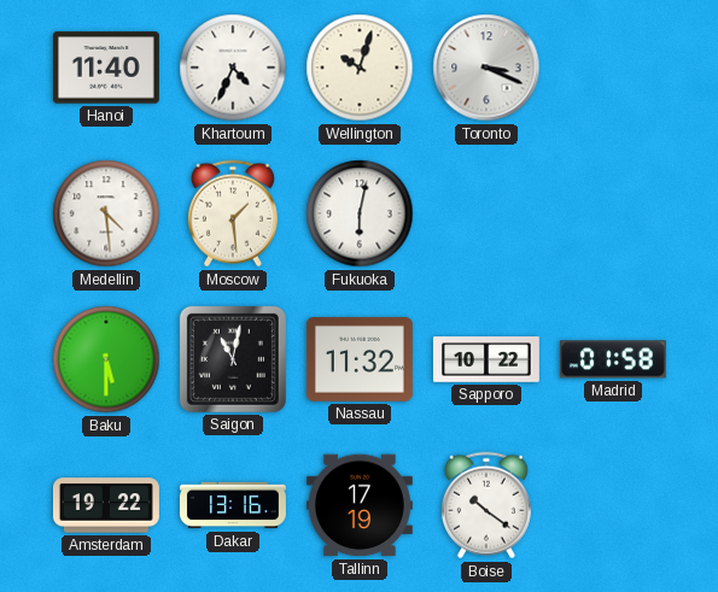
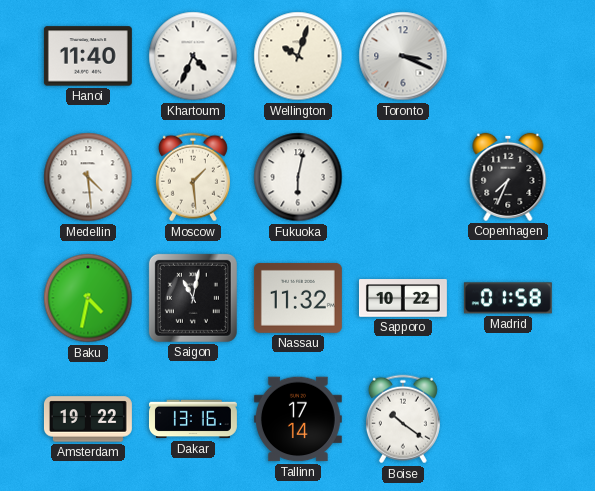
Copenhagen: none -> 7:34 (508, 177)
Baku: 5:30 -> 4:32 (88, 298)
Tallinn: 17:19 -> 17:14 (298, 419)
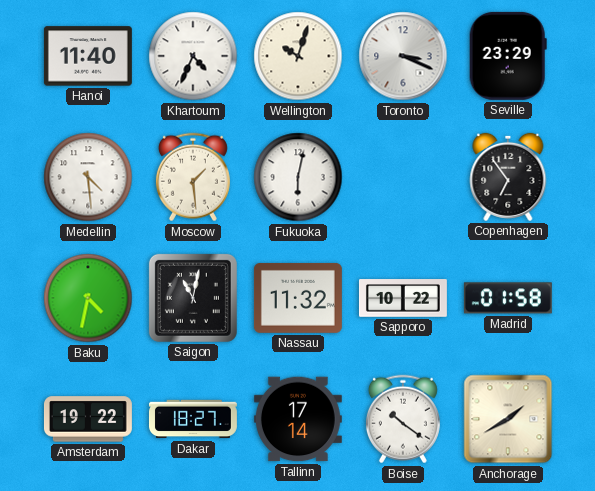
Seville: none -> 23:29 (508, 56)
Copenhagen: 7:34 -> 6:54 (508, 177)
Dakar: 13:16 -> 18:27 (193, 419)
Anchorage: none -> 1:40 (508, 419)
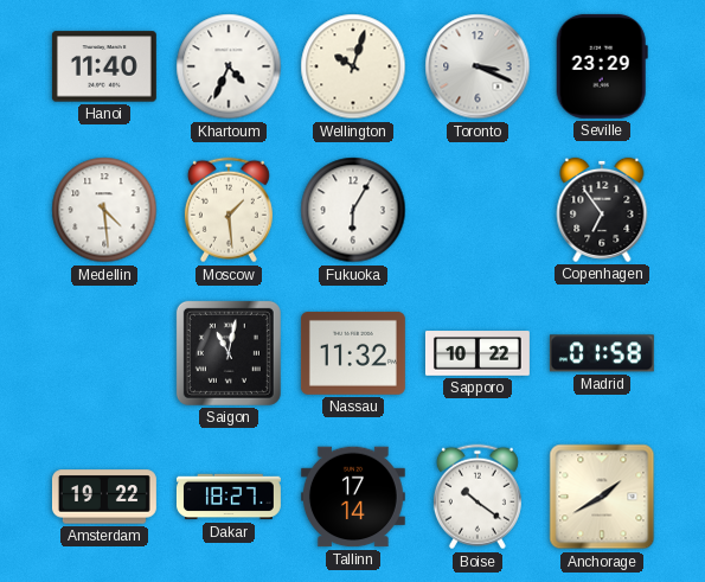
Fukuoka: 6:02 -> 6:05 (353, 210)
Baku: 4:32 -> none (88, 298)
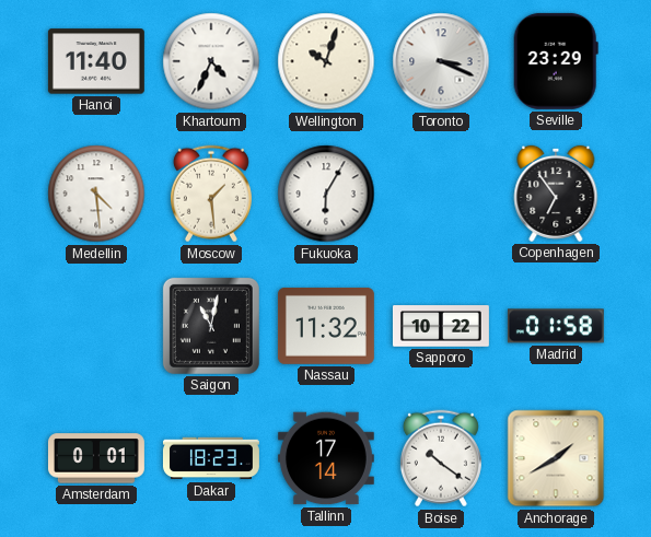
Amsterdam: 19:22 -> 0:01 (96, 458)
Dakar: 18:27 -> 18:23 (211, 458)
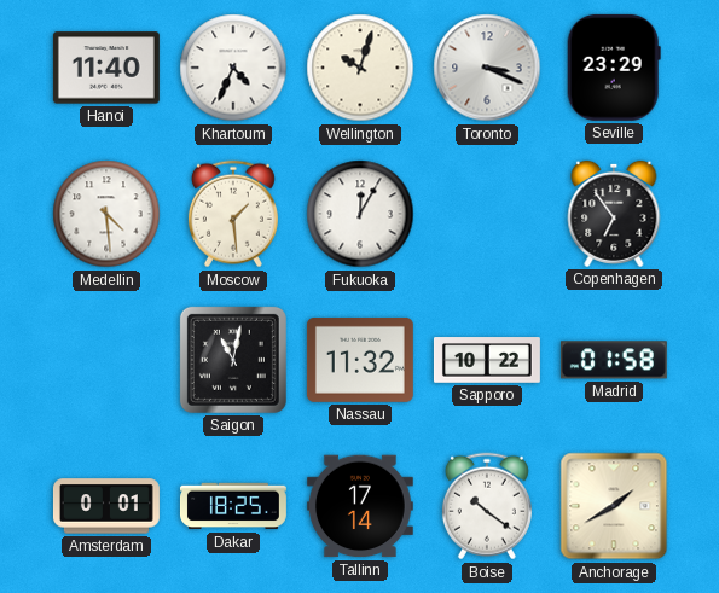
Fukuoka: 6:05 -> 12:05 (360, 214)
Dakar: 18:23 -> 18:25 (233, 506)
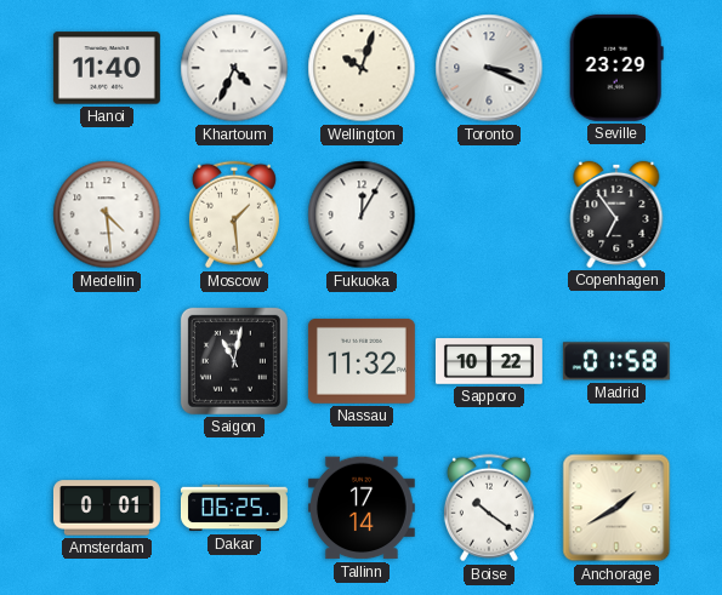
Dakar: 18:25 -> 06:25 (234, 508)
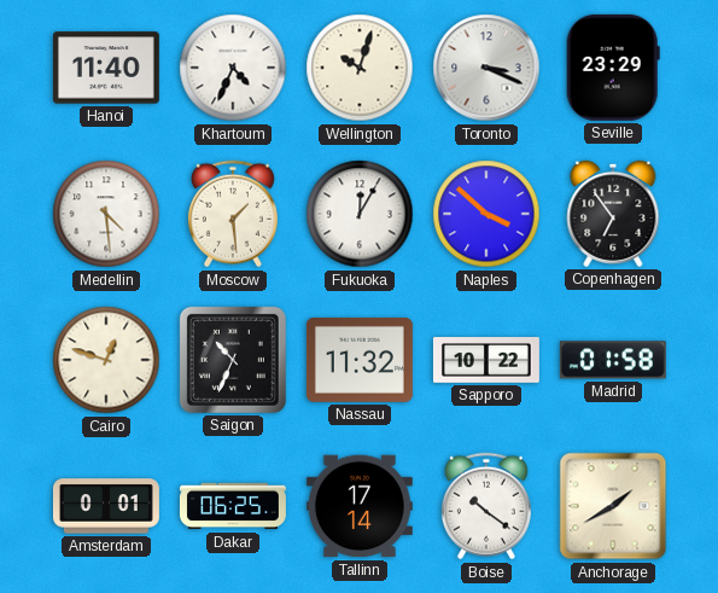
Naples: none -> 3:52 (486, 214)
Cairo: none -> 12:48 (106, 360)
Saigon: 11:02 -> 10:34 (233, 360)
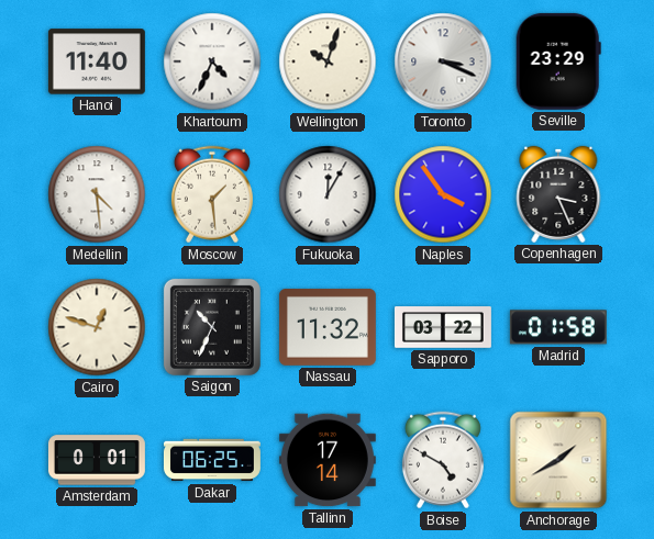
Naples: 3:52 -> 3:54 (443, 194)
Copenhagen: 6:54 -> 3:26 (558, 194)
Sapporo: 10:22 -> 03:22 (443, 327)
Boise: 10:21 -> 4:50 (443, 460)
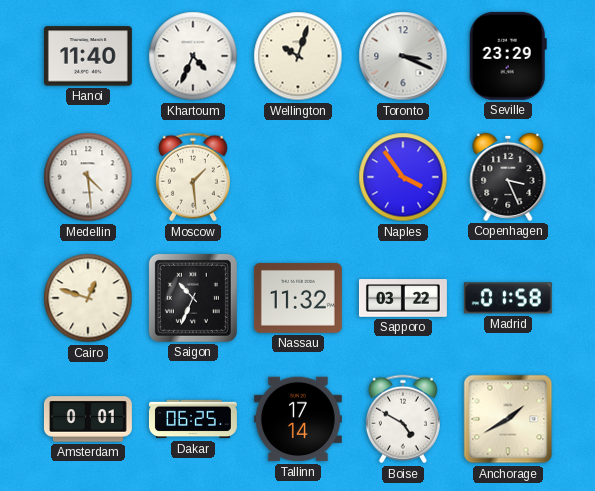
Fukuoka: 12:05 -> none (328, 194)
